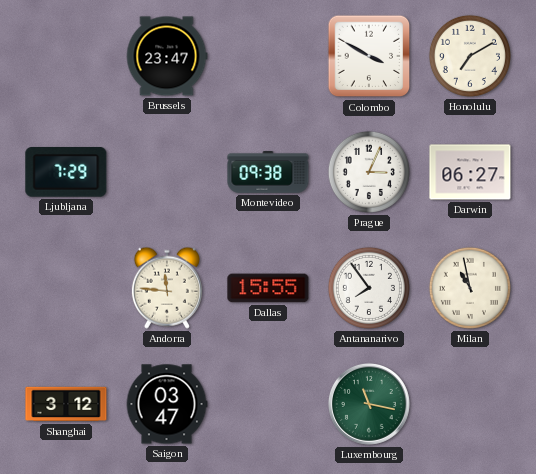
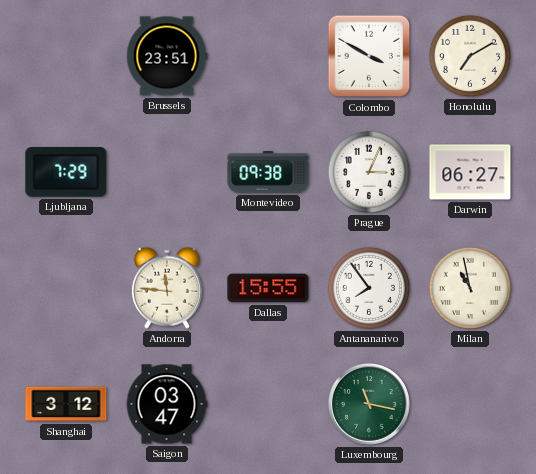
Brussels: 23:47 -> 23:51 (167, 56)
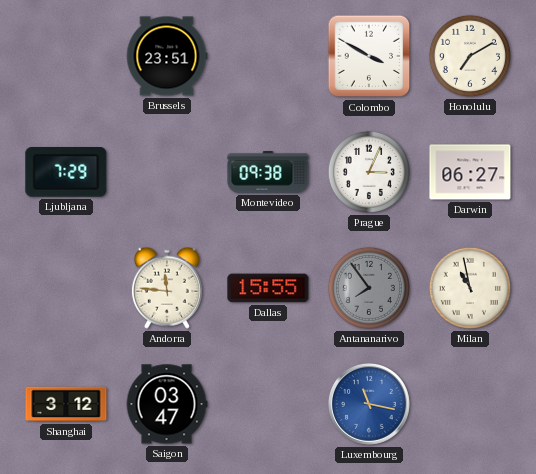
Antananarivo dial: white -> grey (369, 288)
Luxembourg dial: green -> blue (369, 404)
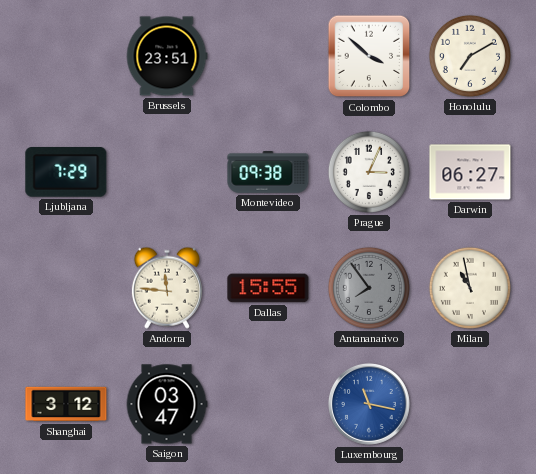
Colombo: 3:50 -> 3:52 (369, 56)
